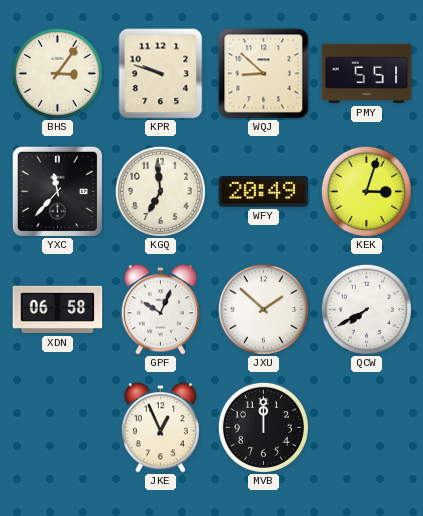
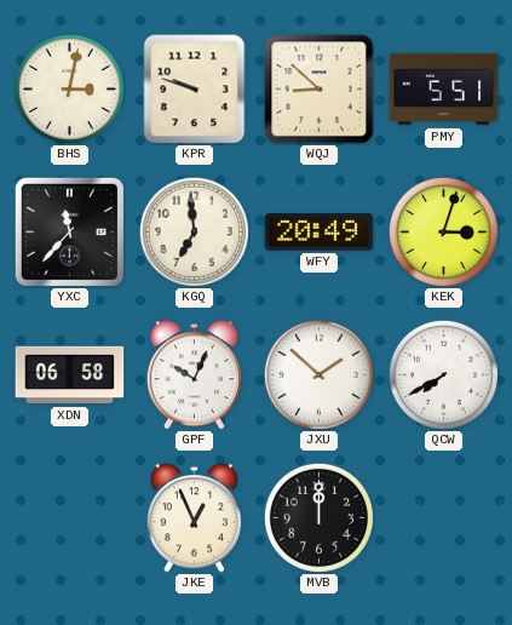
BHS: 3:06 -> 3:02 (69, 88)
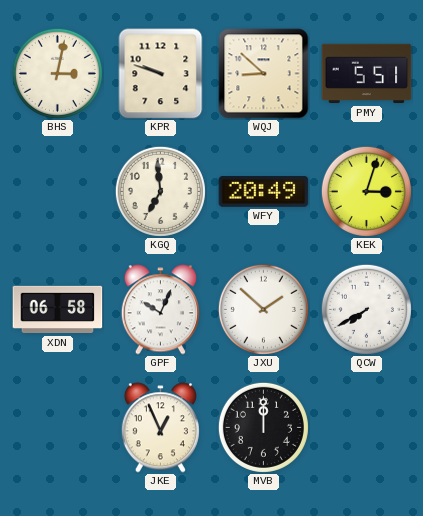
YXC: 11:37 -> none (69, 231)
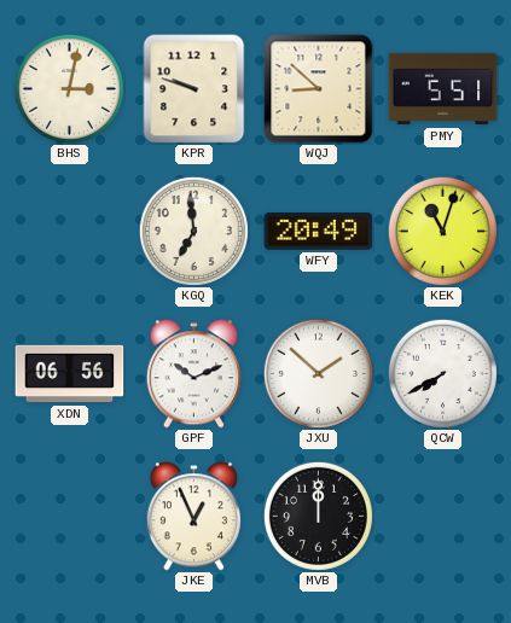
KEK: 3:03 -> 11:03 (442, 231)
XDN: 06:58 -> 06:56 (70, 374)
GPF: 10:04 -> 10:11 (193, 374)
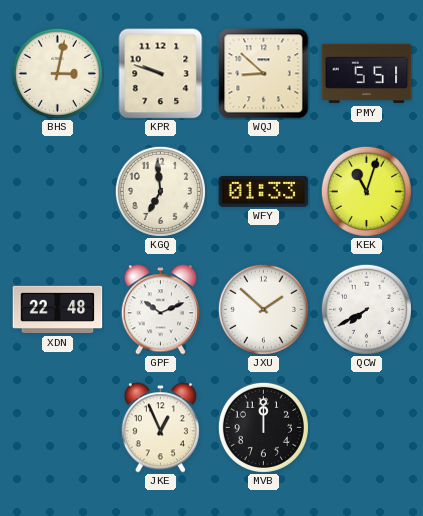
WFY: 20:49 -> 01:33 (264, 192)
XDN: 06:56 -> 22:48 (58, 310)
